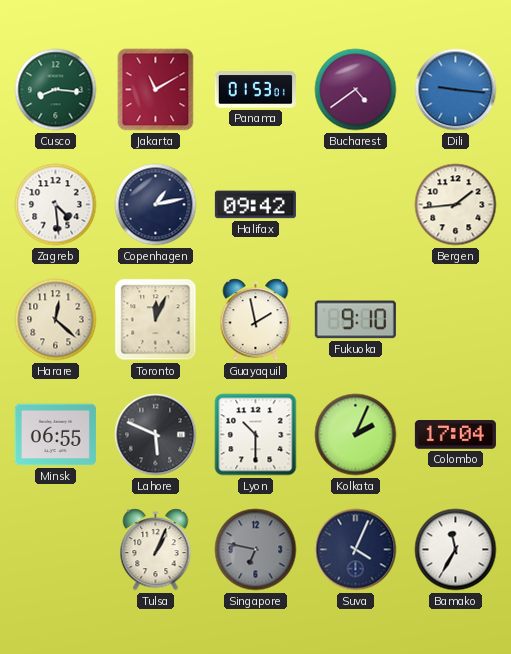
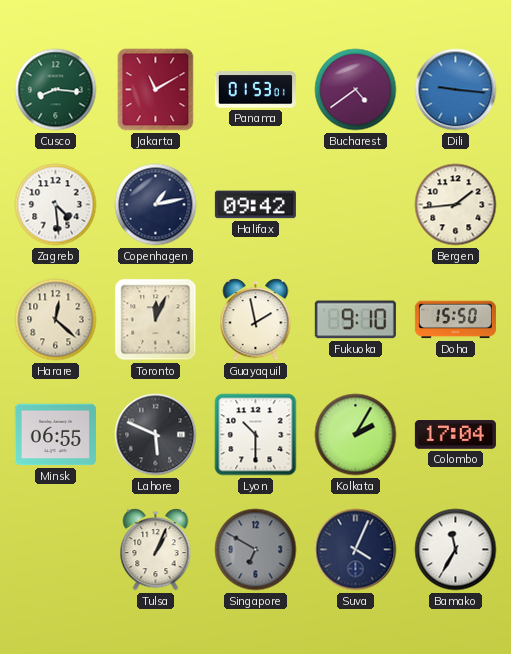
Doha: none -> 15:50 (455, 320)
Kolkata: 2:04 -> 2:05 (356, 435)
Singapore: 6:47 -> 6:50 (256, 550)
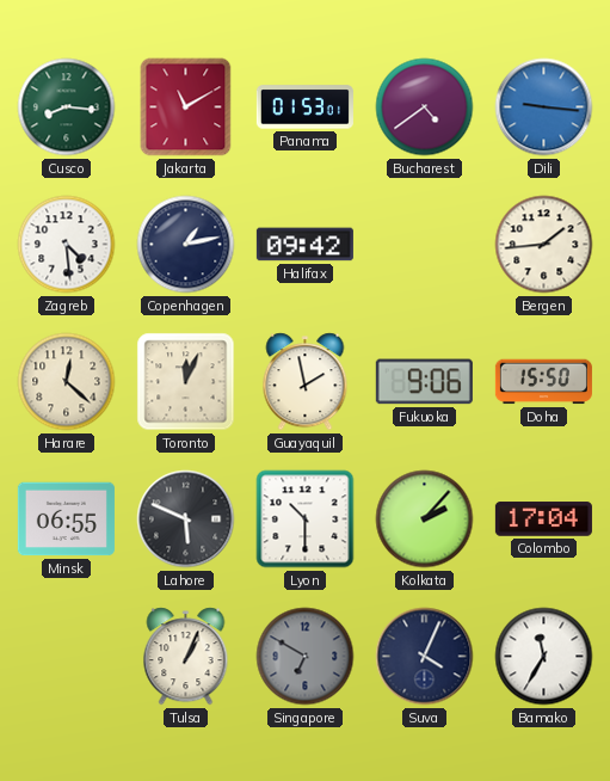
Fukuoka: 9:10 -> 9:06 (424, 382)
Kolkata: 2:05 -> 2:07 (425, 519)
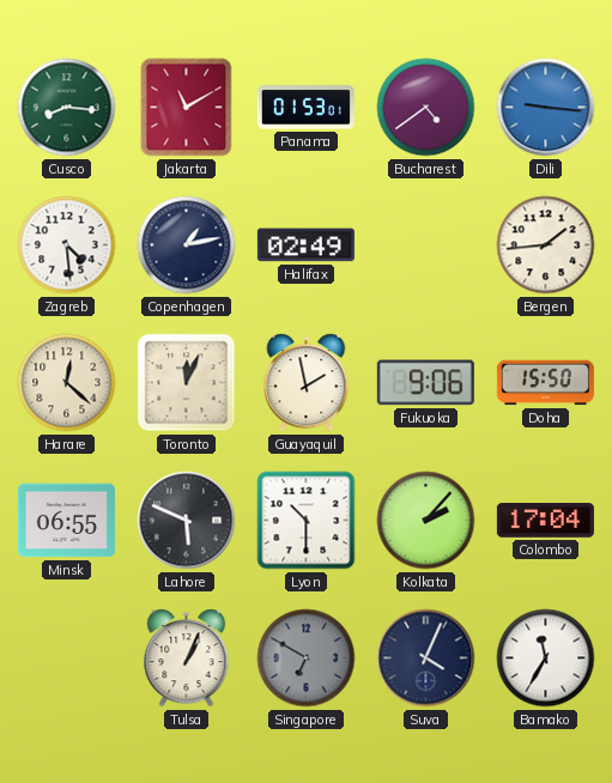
Halifax: 09:42 -> 02:49 (305, 245)
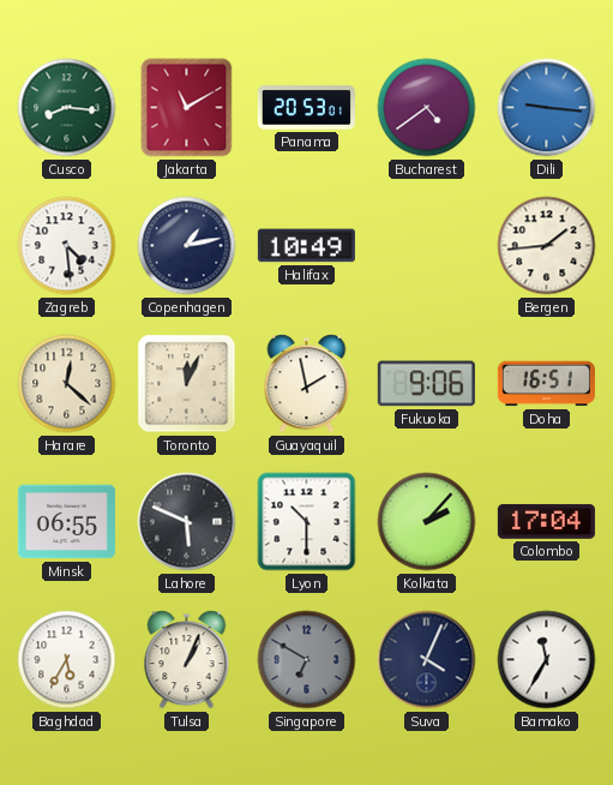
Panama: 01:53 -> 20:53 (306, 108)
Halifax: 02:49 -> 10:49 (306, 246)
Doha: 15:50 -> 16:51 (546, 384)
Baghdad: none -> 5:35 (67, 660)
